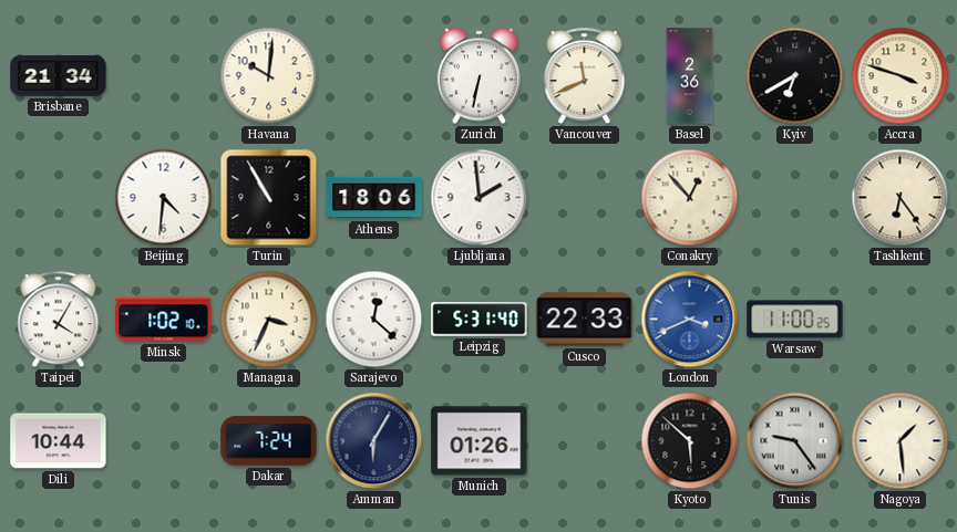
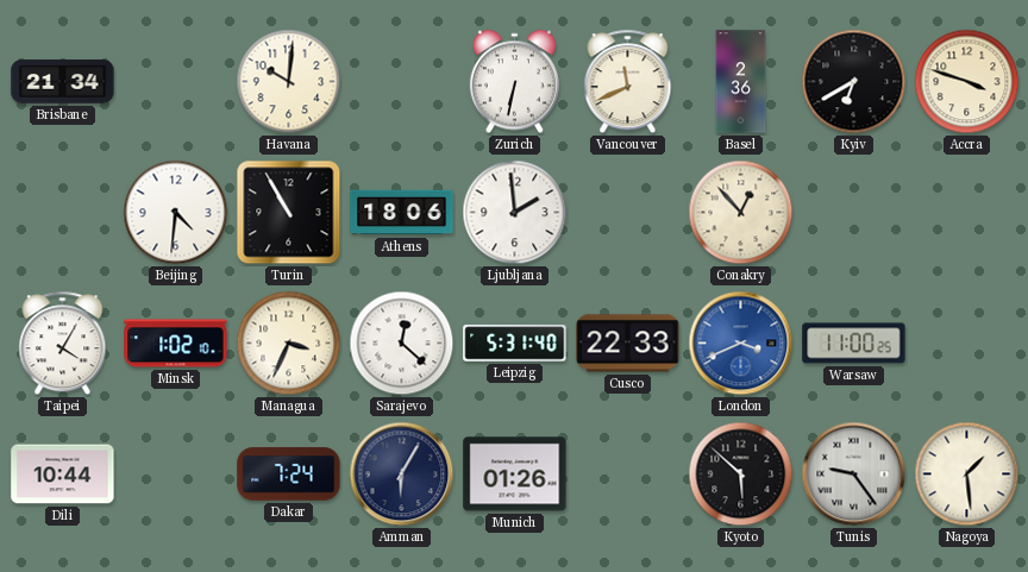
Tashkent: 6:24 -> none (901, 198)
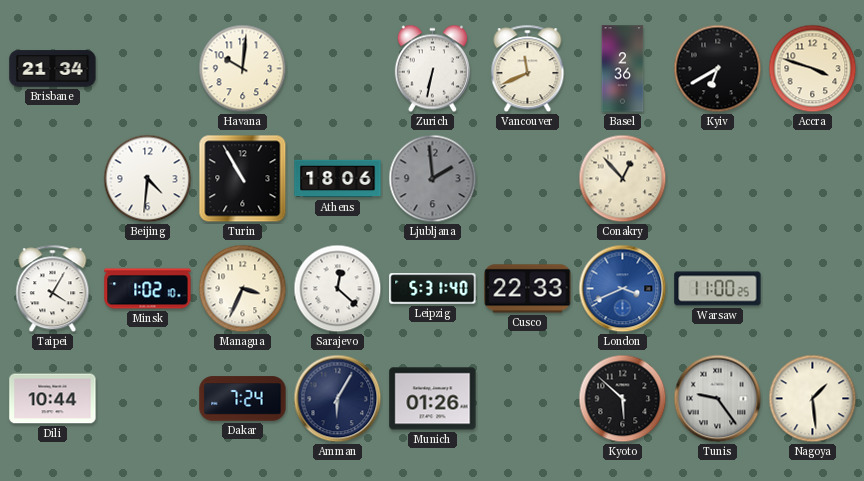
Ljubljana dial: white -> grey (433, 179)
